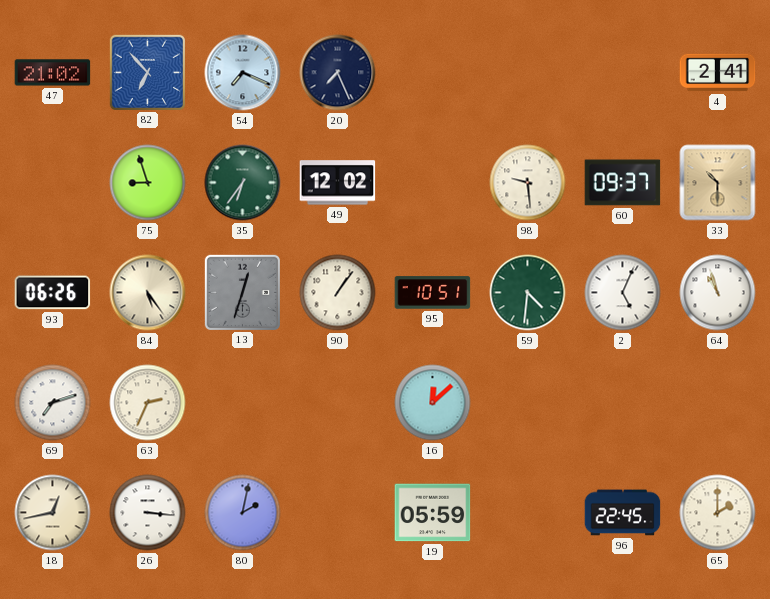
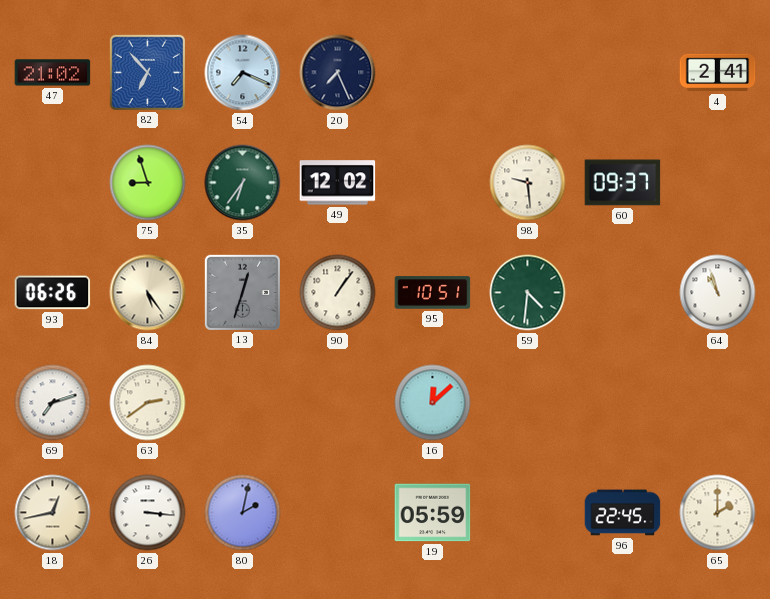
33: 10:30 -> none (718, 183)
2: 5:04 -> none (623, 293)
63: 2:34 -> 2:39 (148, 403)
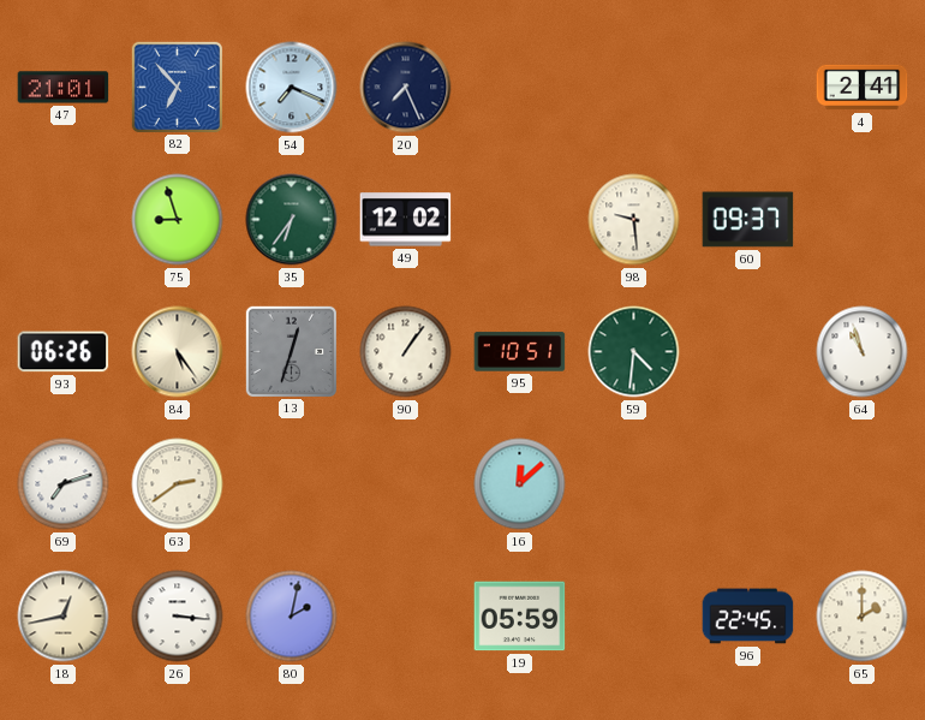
47: 21:02 -> 21:01 (64, 88)
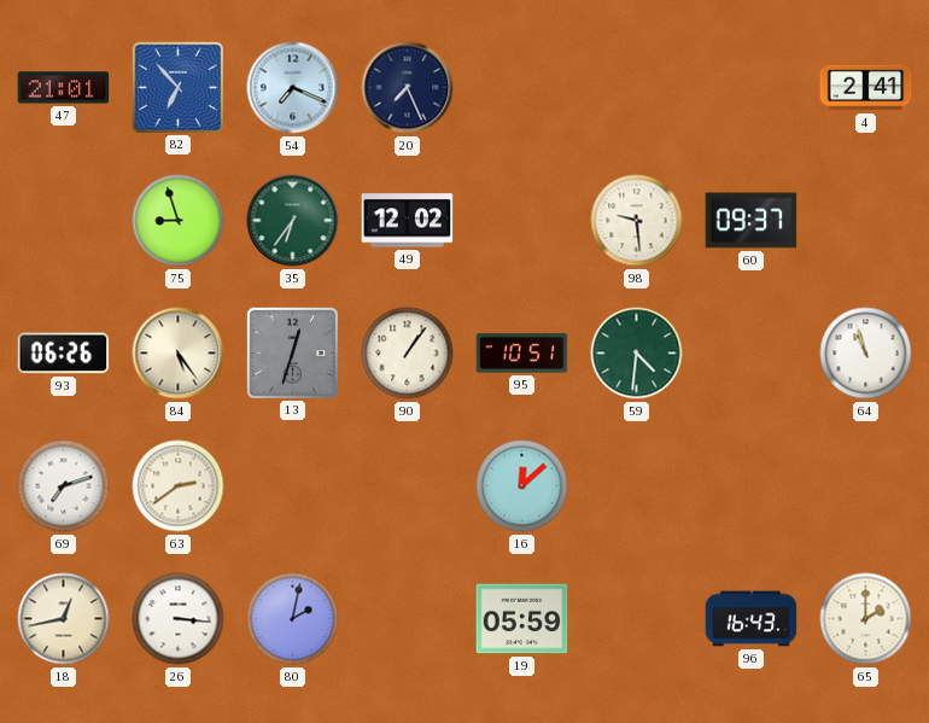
96: 22:45 -> 16:43 (752, 619)
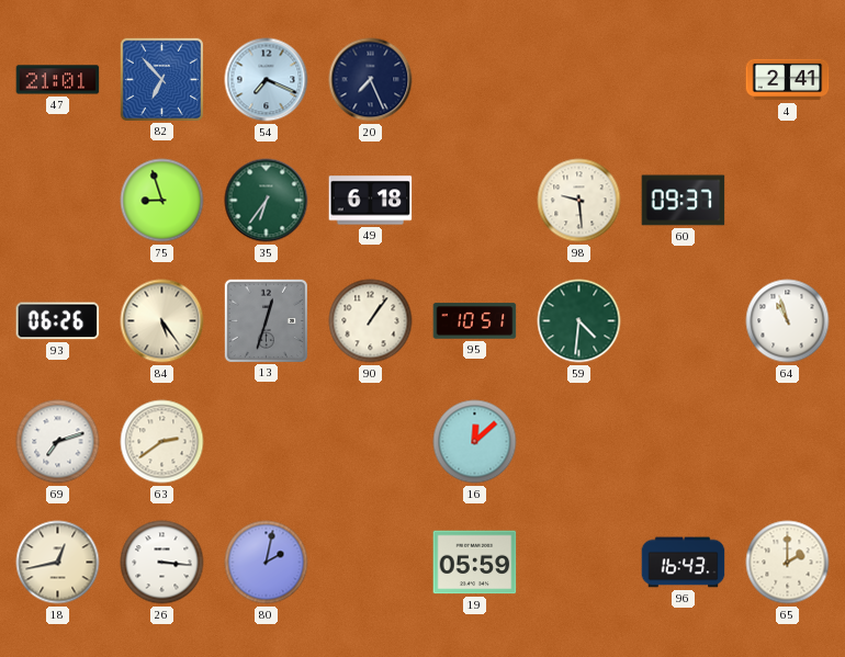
49: 12:02 -> 6:18 (371, 201)
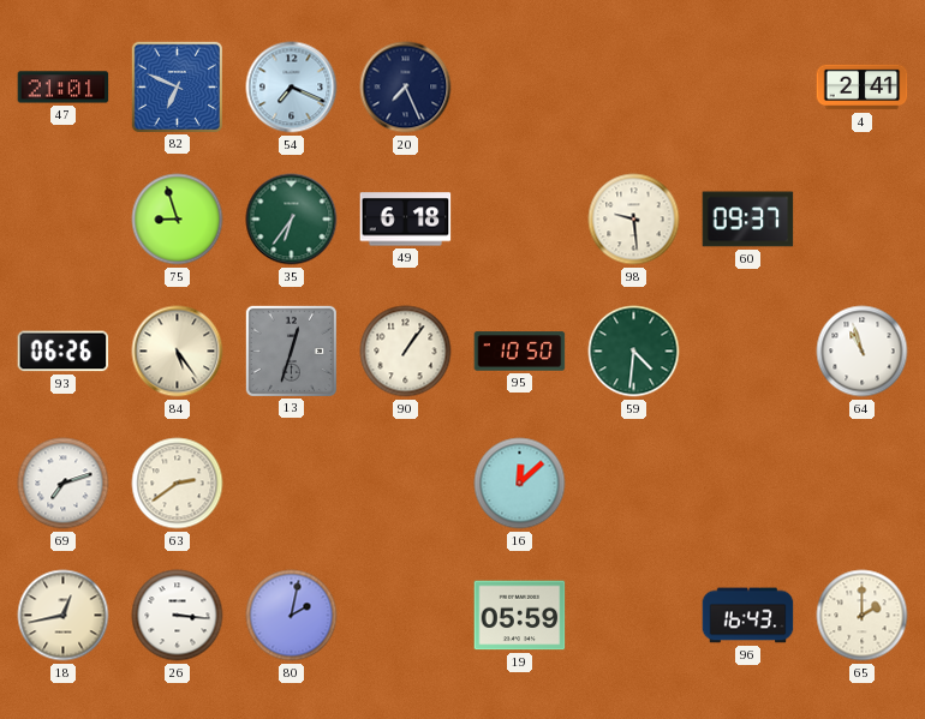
82: 6:53 -> 6:49 (177, 86)
95: 10:51 -> 10:50 (520, 352)
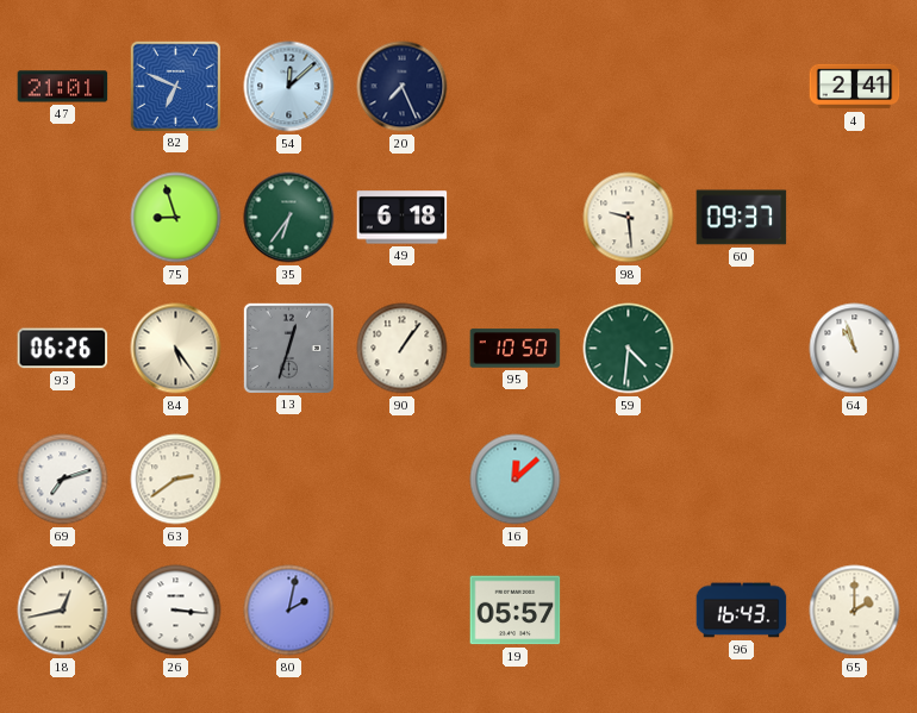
54: 7:19 -> 12:08 (289, 87)
19: 05:59 -> 05:57 (516, 611)
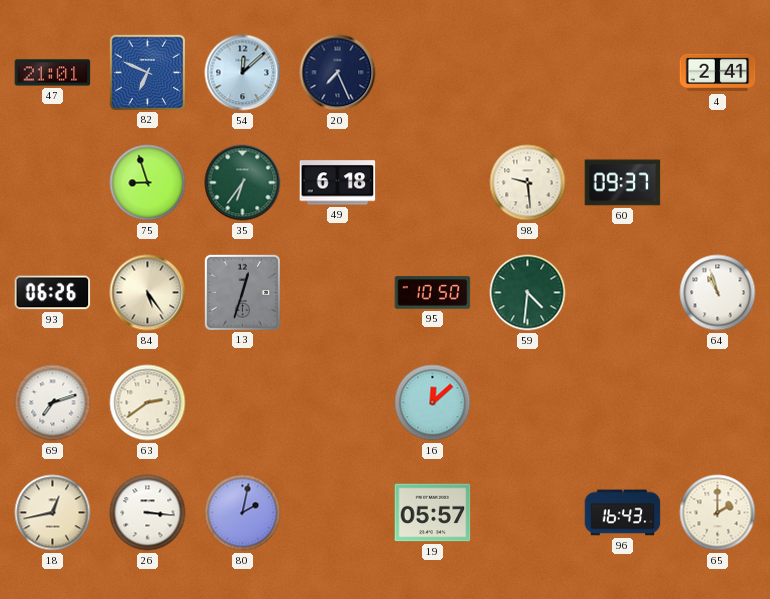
90: 1:06 -> none (403, 349)
